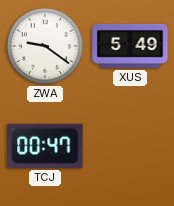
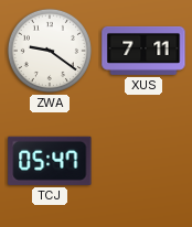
XUS: 5:49 -> 7:11 (143, 51)
TCJ: 00:47 -> 05:47 (50, 161)
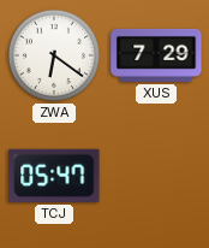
ZWA: 9:21 -> 6:21 (54, 55)
XUS: 7:11 -> 7:29 (156, 55)
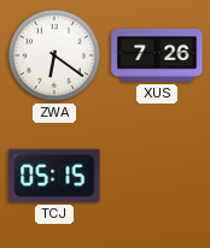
XUS: 7:29 -> 7:26 (157, 55)
TCJ: 05:47 -> 05:15 (54, 176)
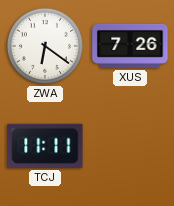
TCJ: 05:15 -> 11:11 (45, 146)
